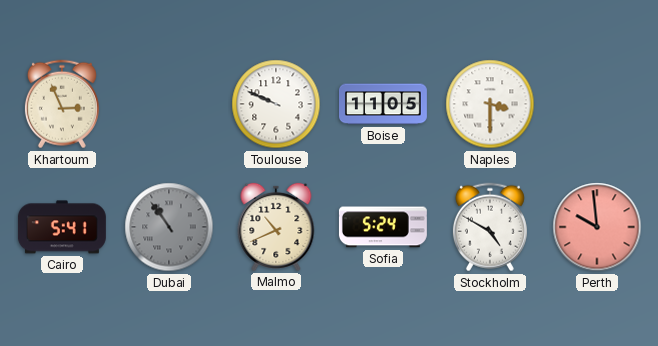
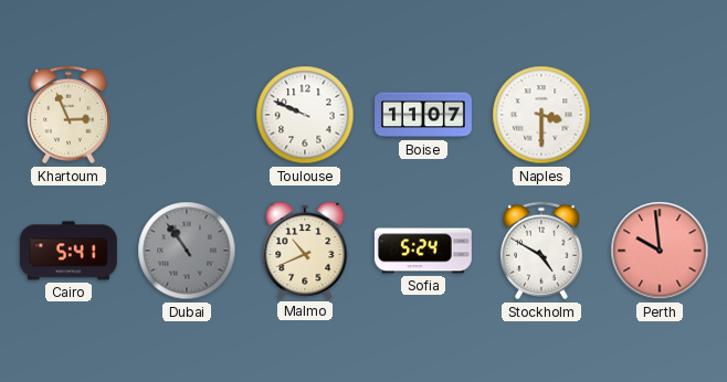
Boise: 11:05 -> 11:07 (424, 115)
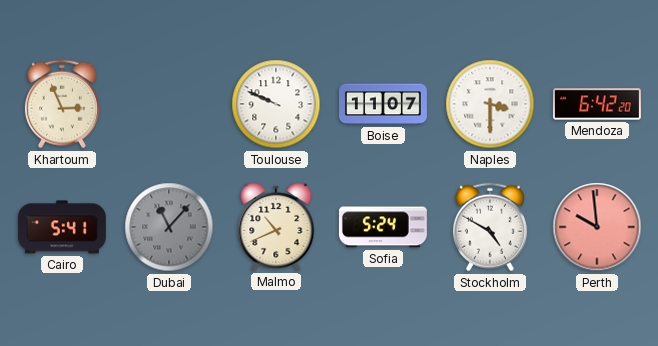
Mendoza: none -> 6:42 (597, 104)
Dubai: 10:54 -> 11:07 (169, 227)
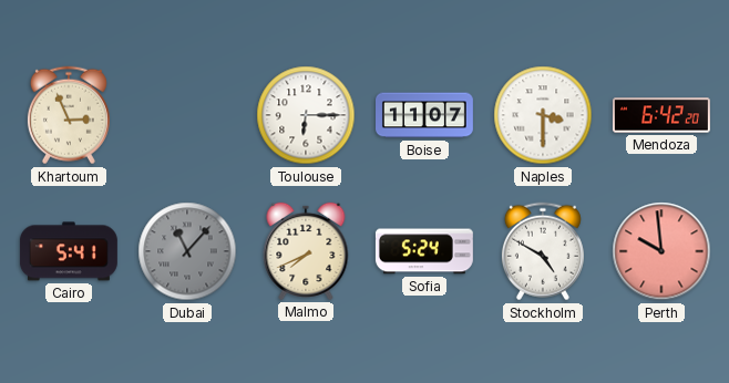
Toulouse: 9:49 -> 6:15 (306, 115)
Malmo: 10:41 -> 7:41 (306, 251)
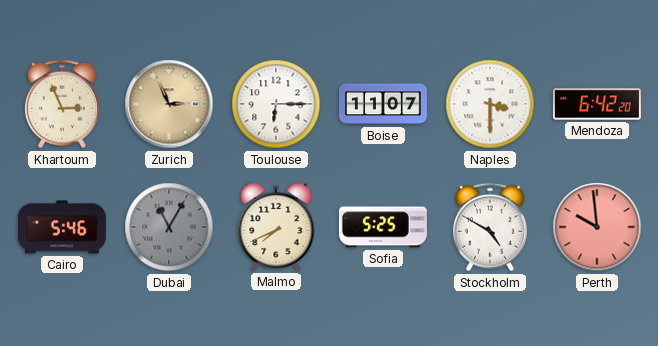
Zurich: none -> 2:56 (169, 104)
Cairo: 5:41 -> 5:46 (62, 227)
Dubai: 11:07 -> 11:05 (169, 227)
Sofia: 5:24 -> 5:25 (383, 227)
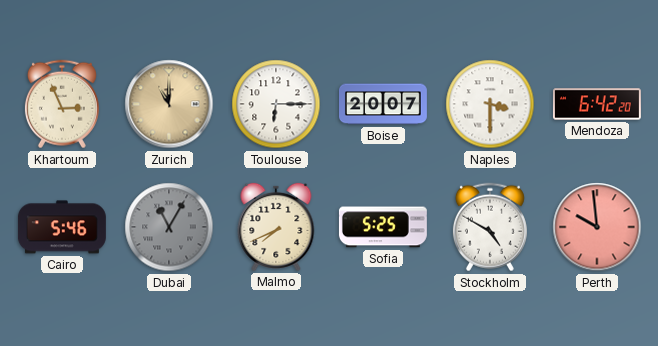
Zurich: 2:56 -> 11:00 (169, 104)
Boise: 11:07 -> 20:07 (384, 104)
